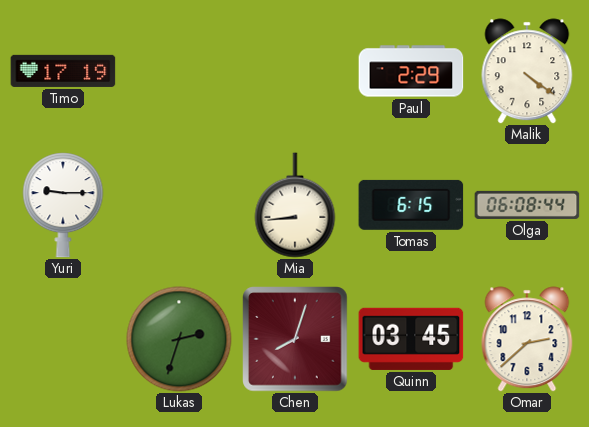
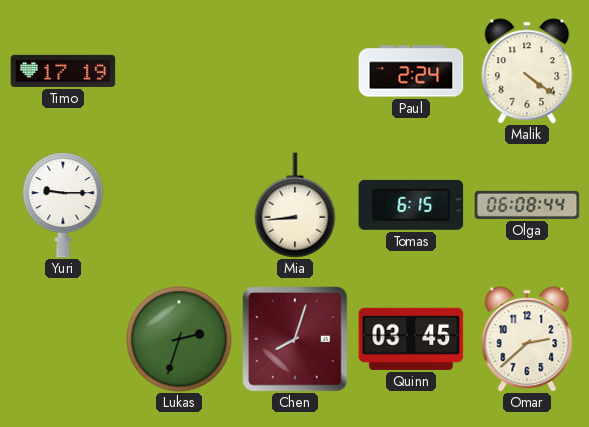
Paul: 2:29 -> 2:24 (411, 71)
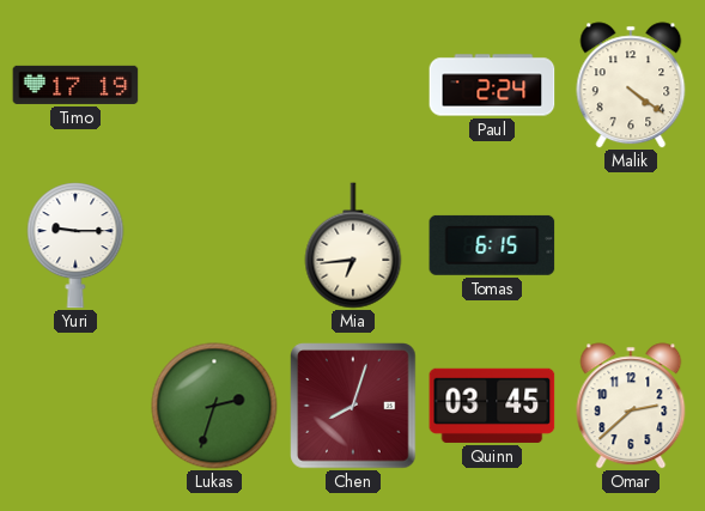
Mia: 8:44 -> 6:44 (353, 245)
Olga: 06:08 -> none (527, 205)
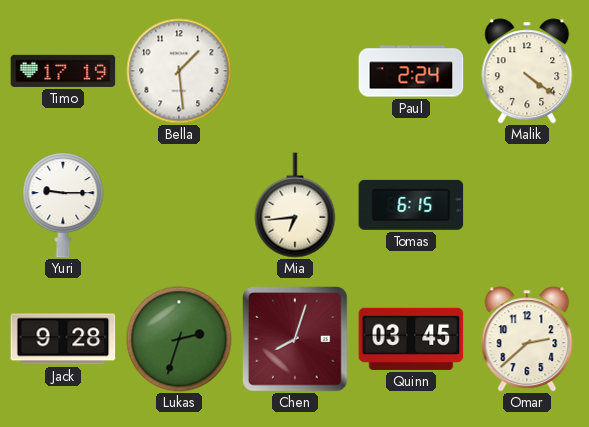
Bella: none -> 1:29 (179, 71)
Jack: none -> 9:28 (63, 339)
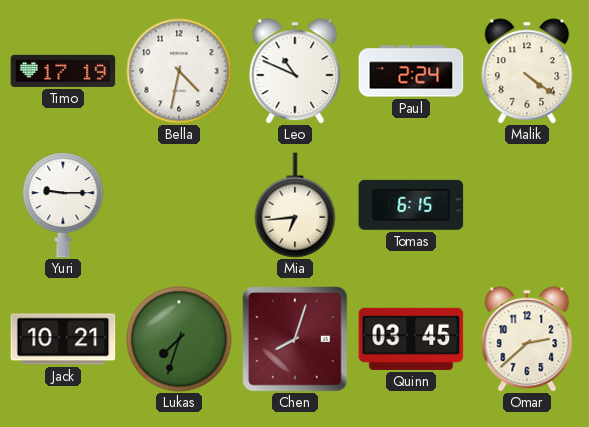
Bella: 1:29 -> 4:32 (179, 71)
Leo: none -> 10:49 (295, 71)
Jack: 9:28 -> 10:21 (63, 339)
Lukas: 2:33 -> 7:33 (179, 339)
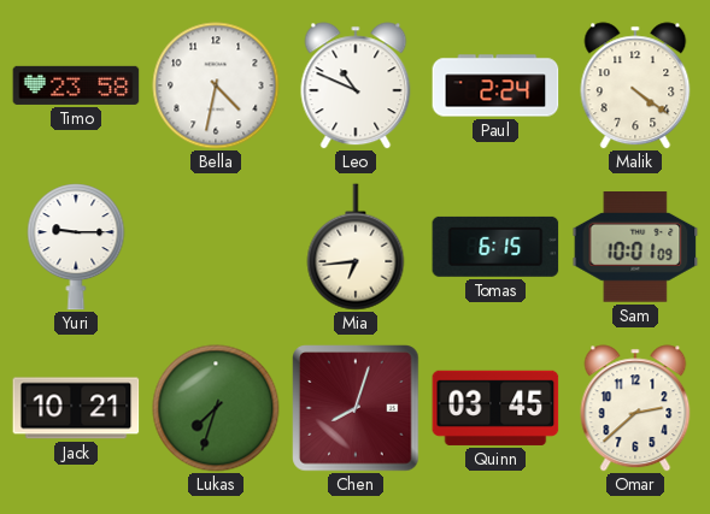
Timo: 17:19 -> 23:58 (76, 85)
Sam: none -> 10:01 (635, 248)
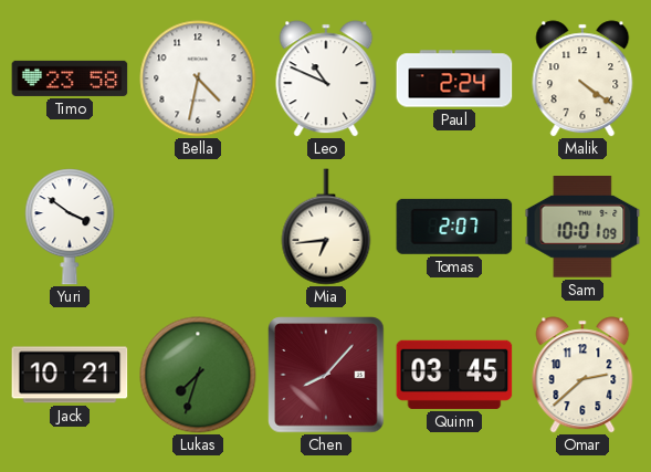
Yuri: 9:15 -> 3:51 (70, 227)
Tomas: 6:15 -> 2:07 (454, 227)
Chen: 8:03 -> 8:07 (326, 375)
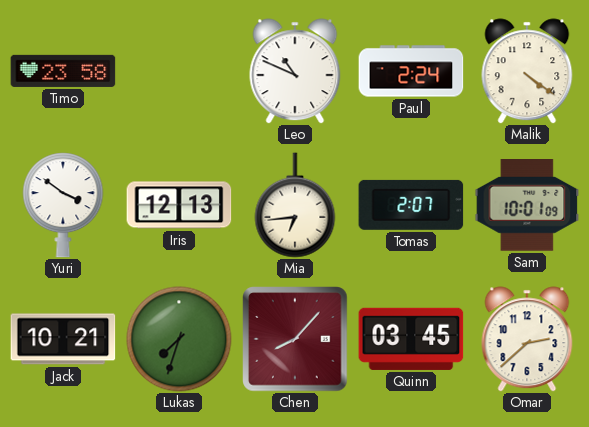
Bella: 4:32 -> none (198, 78)
Iris: none -> 12:13 (179, 205)
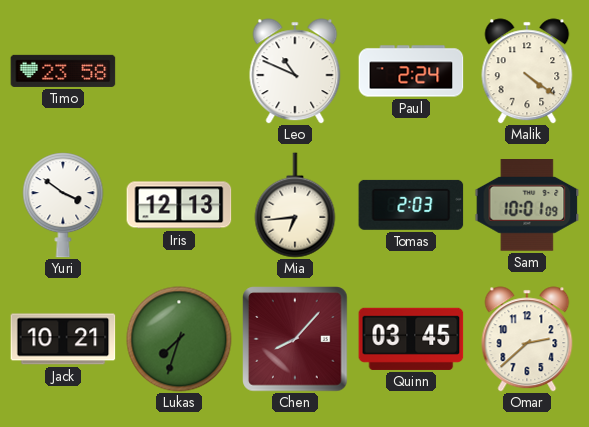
Tomas: 2:07 -> 2:03 (411, 205)
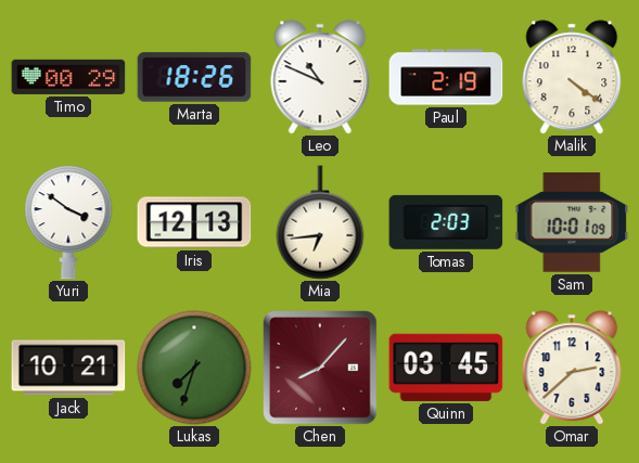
Timo: 23:58 -> 00:29 (68, 77)
Marta: none -> 18:26 (194, 77)
Paul: 2:24 -> 2:19 (446, 77)
